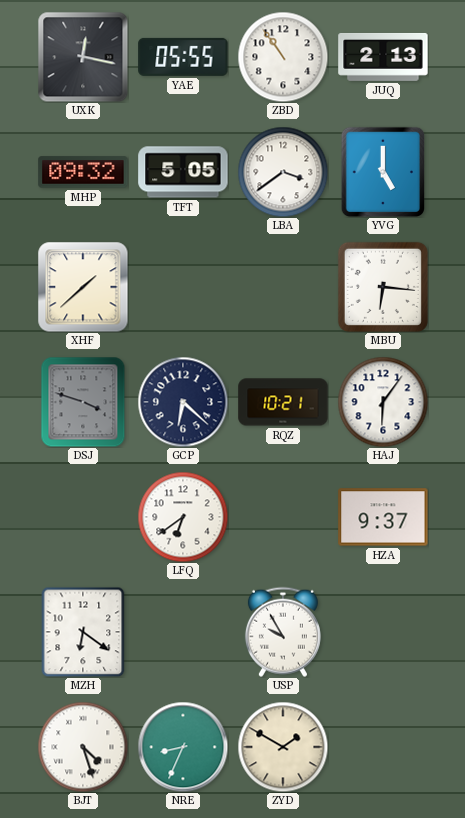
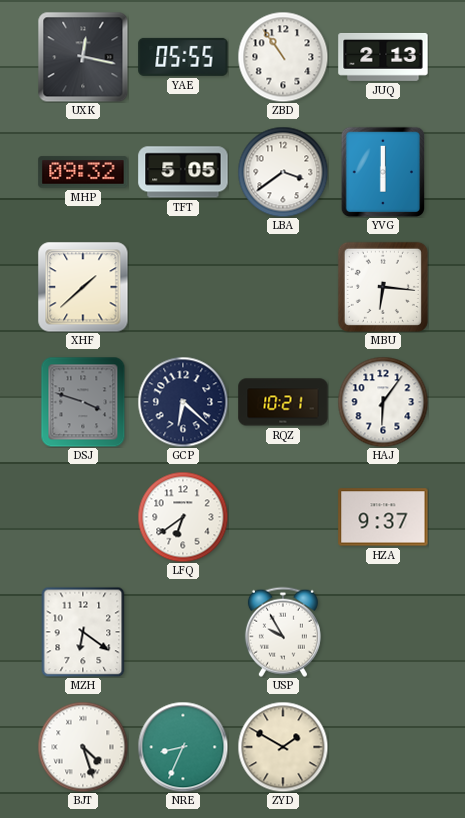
YVG: 5:00 -> 6:00 (382, 171)
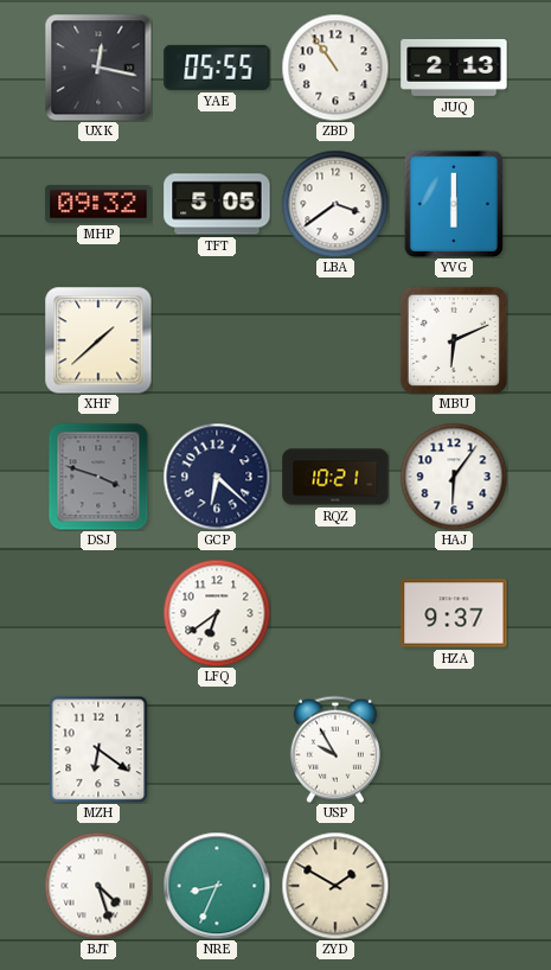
MBU: 6:16 -> 6:11 (454, 340)
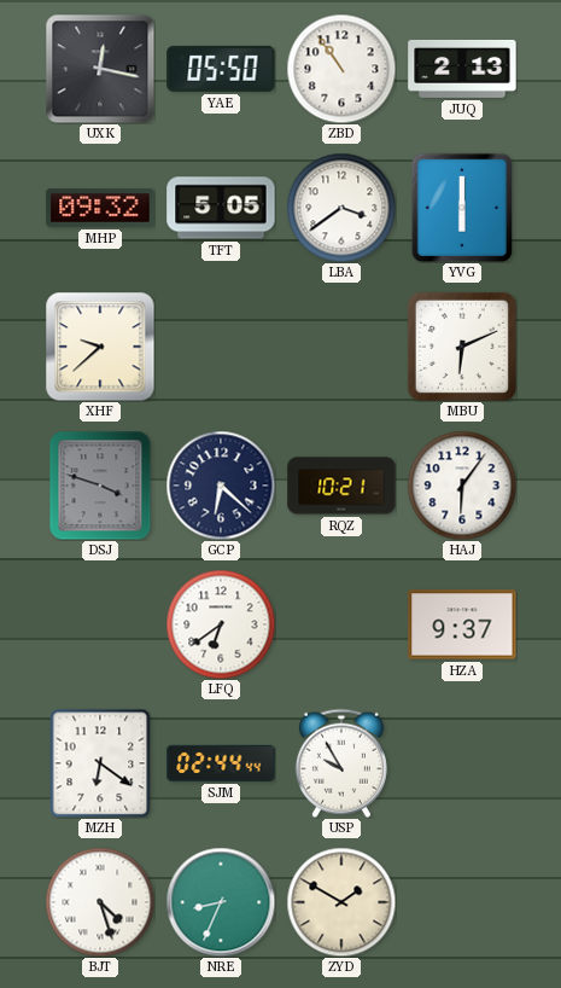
YAE: 05:55 -> 05:50 (221, 69)
XHF: 1:38 -> 9:38 (100, 347)
SJM: none -> 02:44 (221, 763)
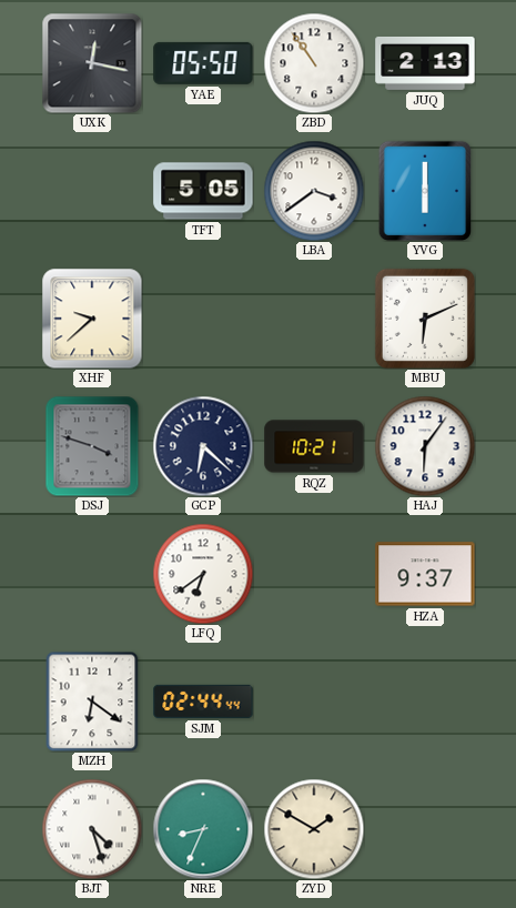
MHP: 09:32 -> none (100, 208)
USP: 9:55 -> none (341, 763)
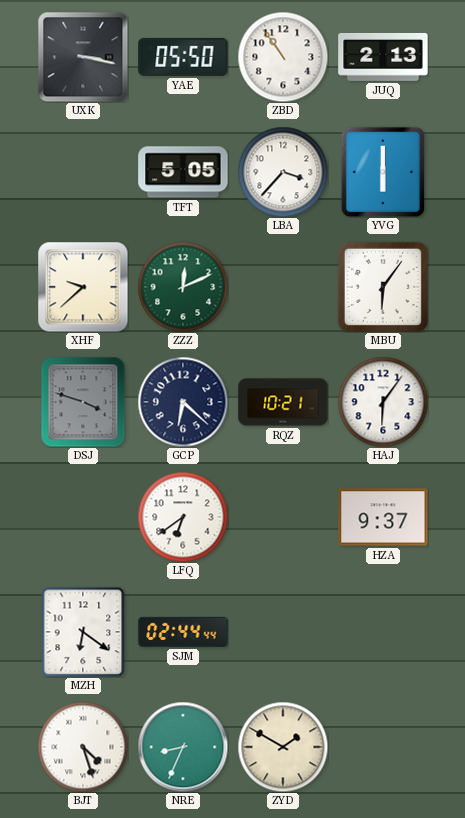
UXK: 12:17 -> 3:17 (83, 57)
LBA: 3:39 -> 3:37 (283, 172)
ZZZ: none -> 12:11 (183, 287)
MBU: 6:11 -> 6:06 (383, 287)
